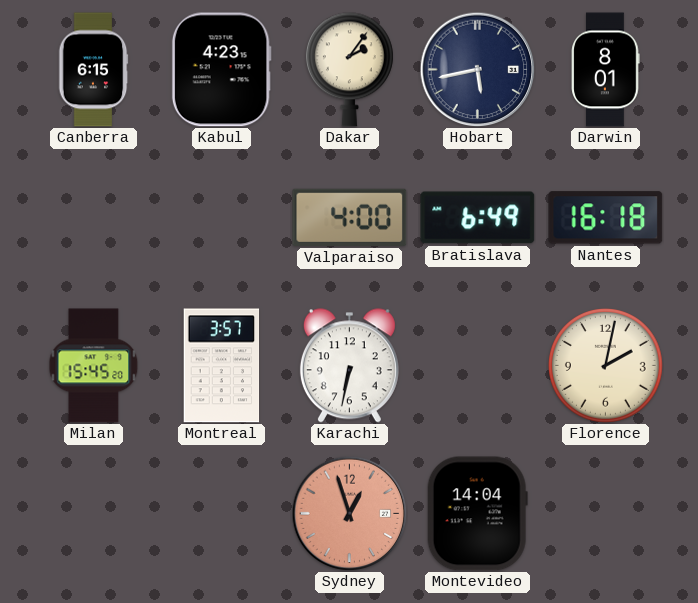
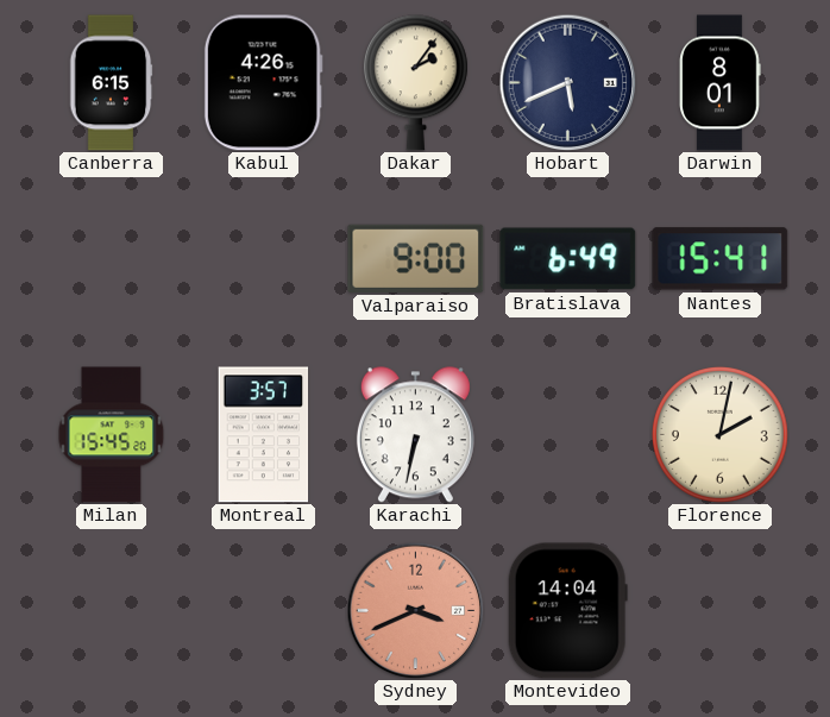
Kabul: 4:23 -> 4:26 (263, 83)
Hobart: 5:43 -> 5:41 (567, 82)
Valparaiso: 4:00 -> 9:00 (416, 258)
Nantes: 16:18 -> 15:41 (721, 259)
Sydney: 12:57 -> 3:41 (415, 610)
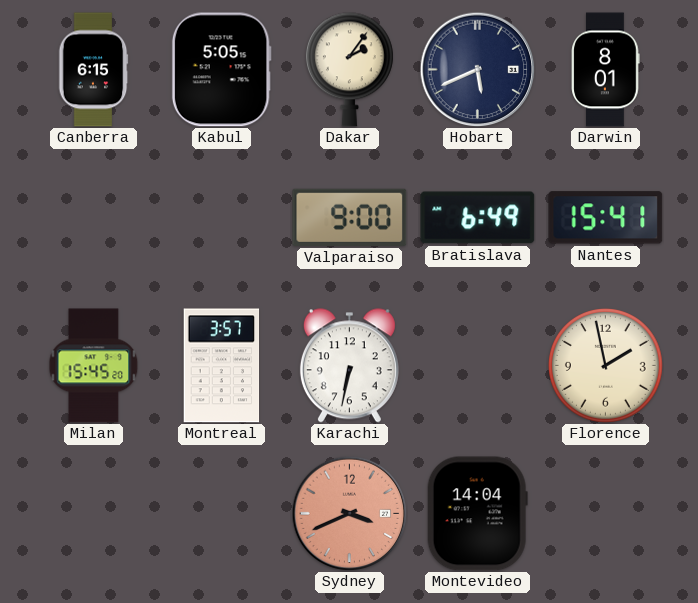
Kabul: 4:26 -> 5:05 (221, 70)
Florence: 2:02 -> 1:58 (605, 365)
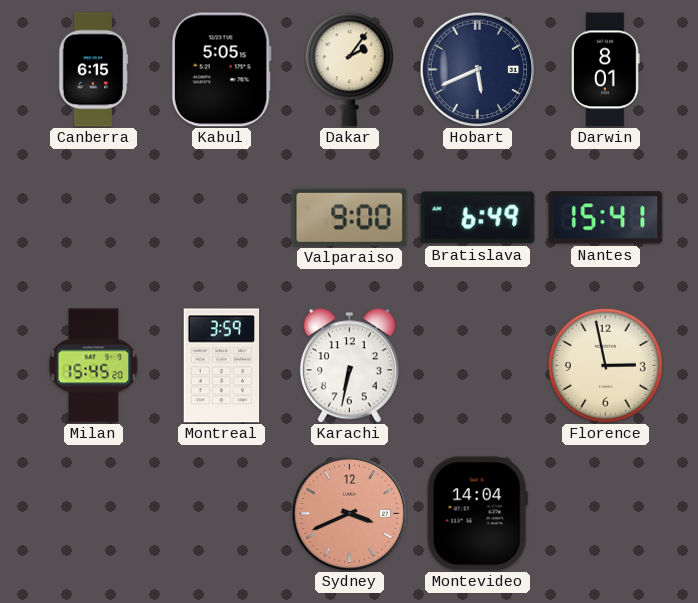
Montreal: 3:57 -> 3:59 (222, 366)
Florence: 1:58 -> 2:58 (605, 365)
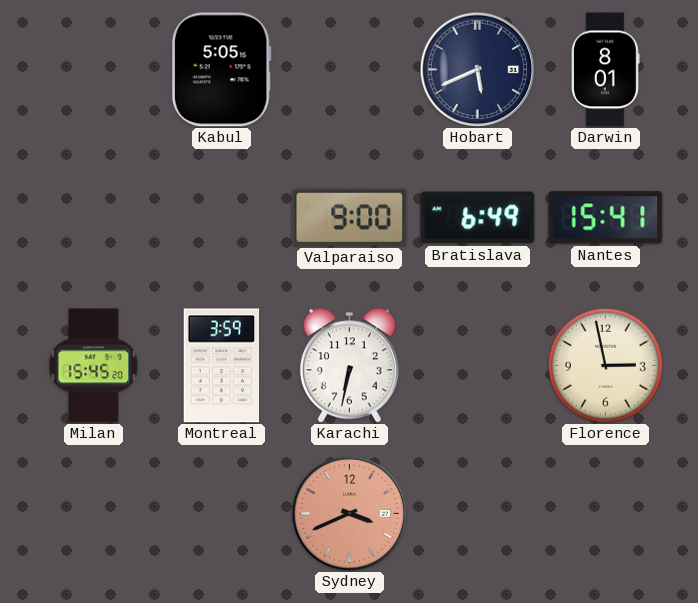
Canberra: 6:15 -> none (93, 70)
Dakar: 2:06 -> none (349, 70)
Montevideo: 14:04 -> none (477, 514)
